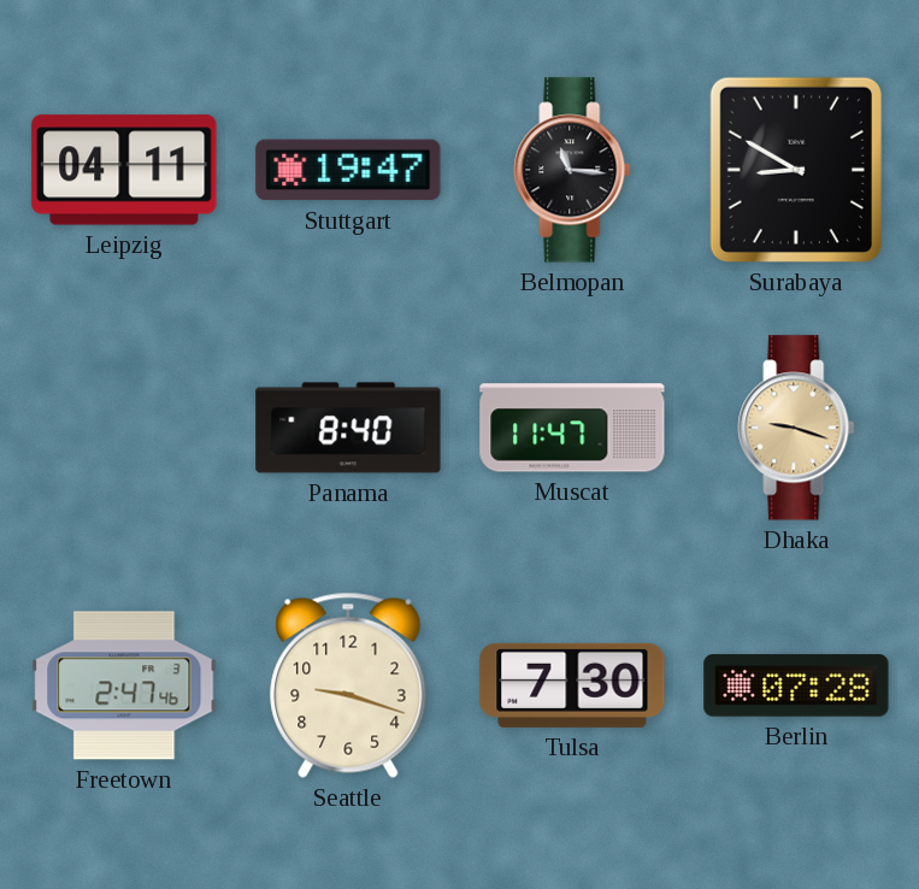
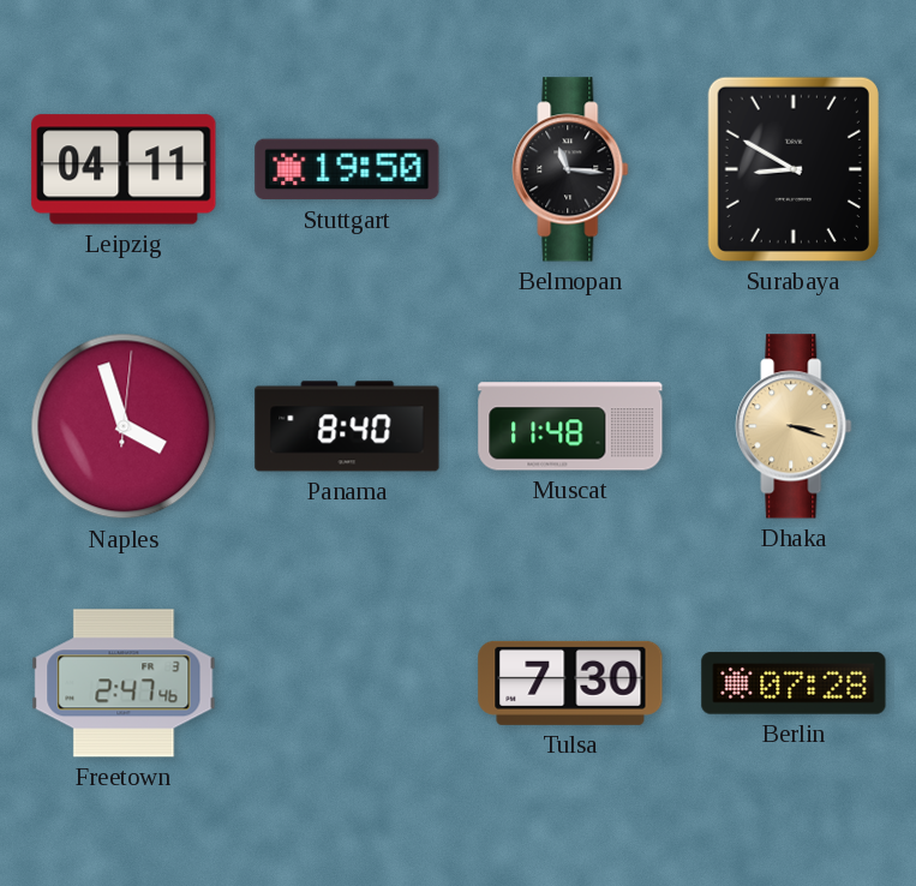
Stuttgart: 19:47 -> 19:50 (347, 169)
Naples: none -> 3:57 (124, 426)
Muscat: 11:47 -> 11:48 (570, 426)
Dhaka: 9:18 -> 3:18 (794, 426)
Seattle: 9:18 -> none (348, 685)
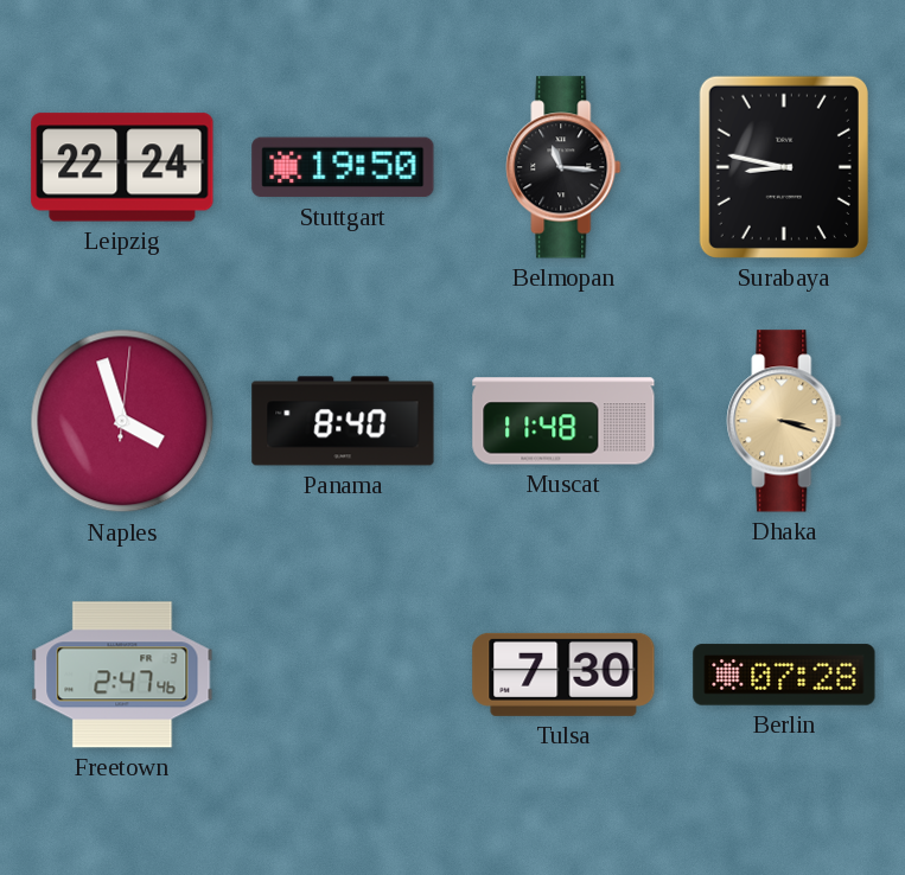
Leipzig: 04:11 -> 22:24 (122, 167)
Surabaya: 8:50 -> 8:47 (784, 167)
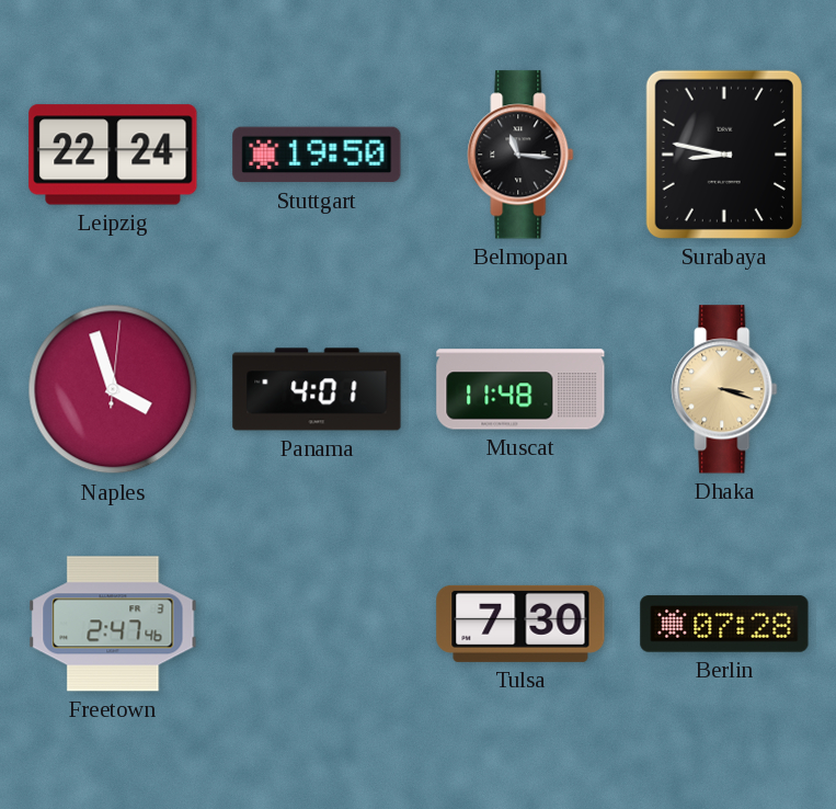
Panama: 8:40 -> 4:01 (317, 389)
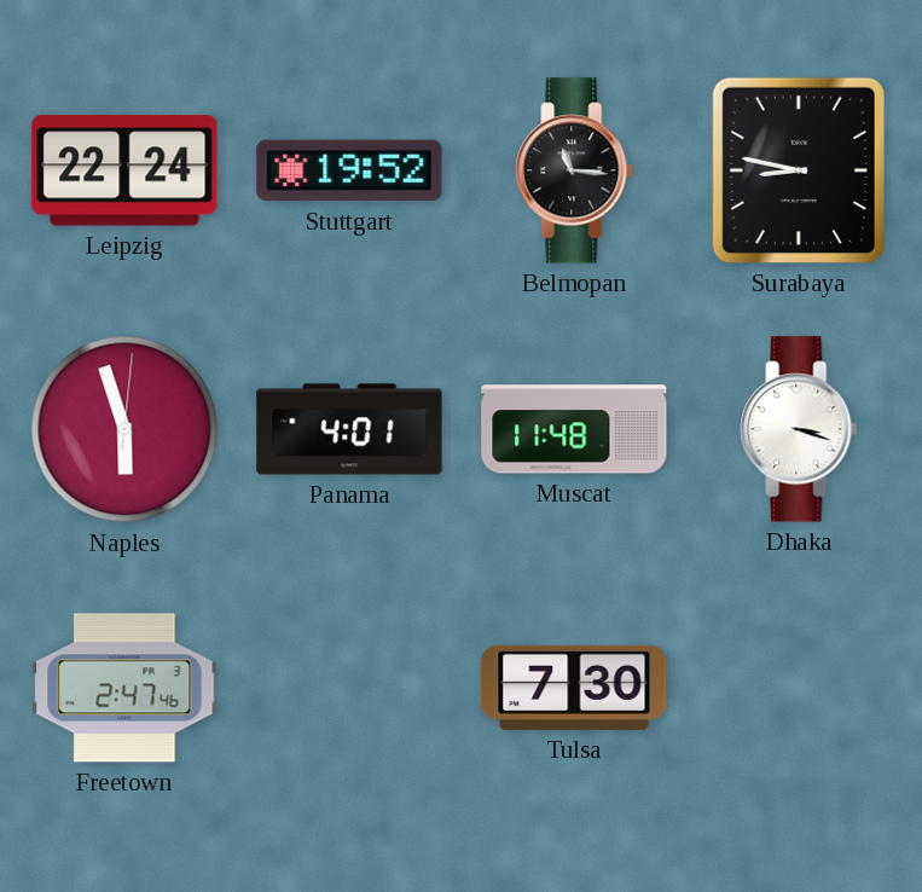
Stuttgart: 19:50 -> 19:52 (349, 170)
Naples: 3:57 -> 5:57 (124, 429)
Dhaka dial: champagne -> white (799, 429)
Berlin: 07:28 -> none (724, 624)
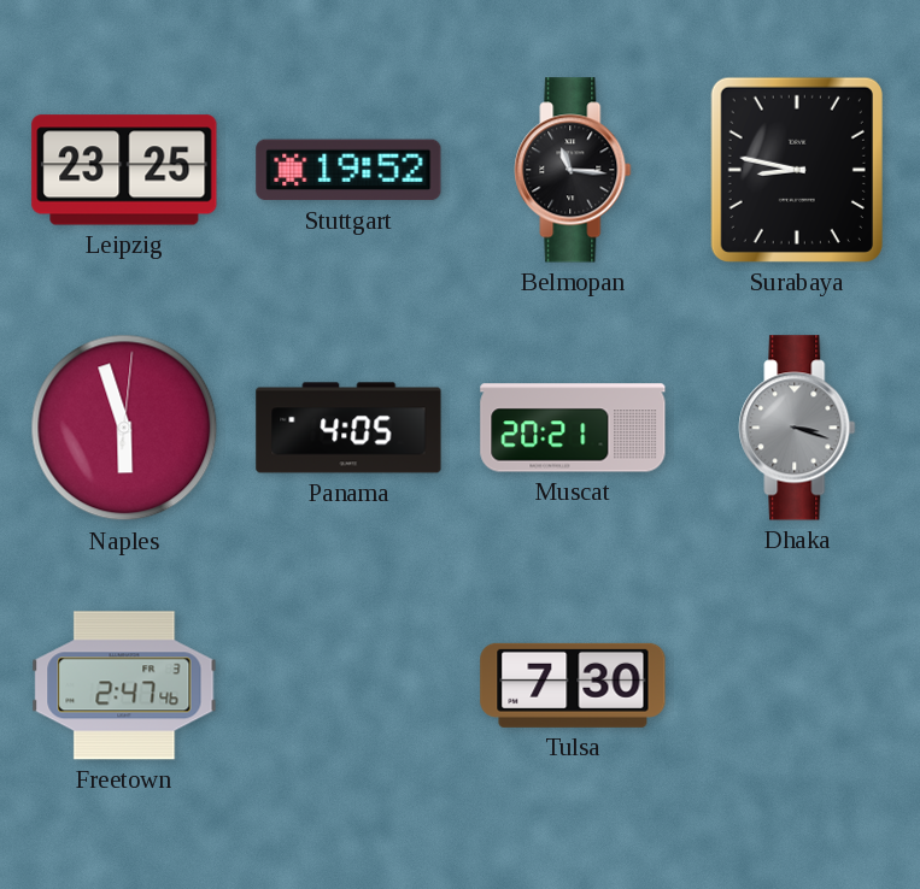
Leipzig: 22:24 -> 23:25 (124, 170)
Panama: 4:01 -> 4:05 (348, 428)
Muscat: 11:48 -> 20:21 (573, 428)
Dhaka dial: white -> grey (797, 428)
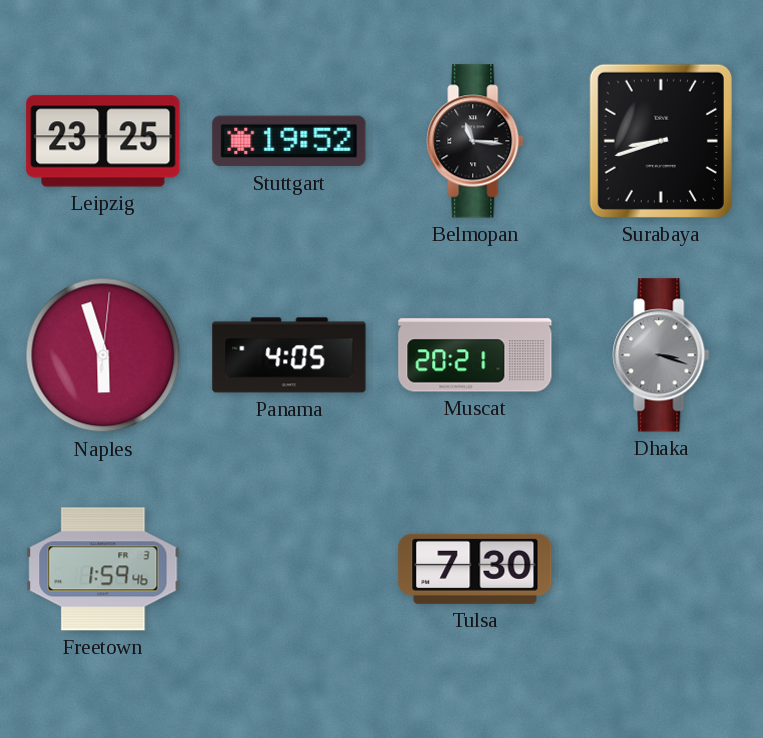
Surabaya: 8:47 -> 8:42 (661, 141)
Freetown: 2:47 -> 1:59 (103, 569)
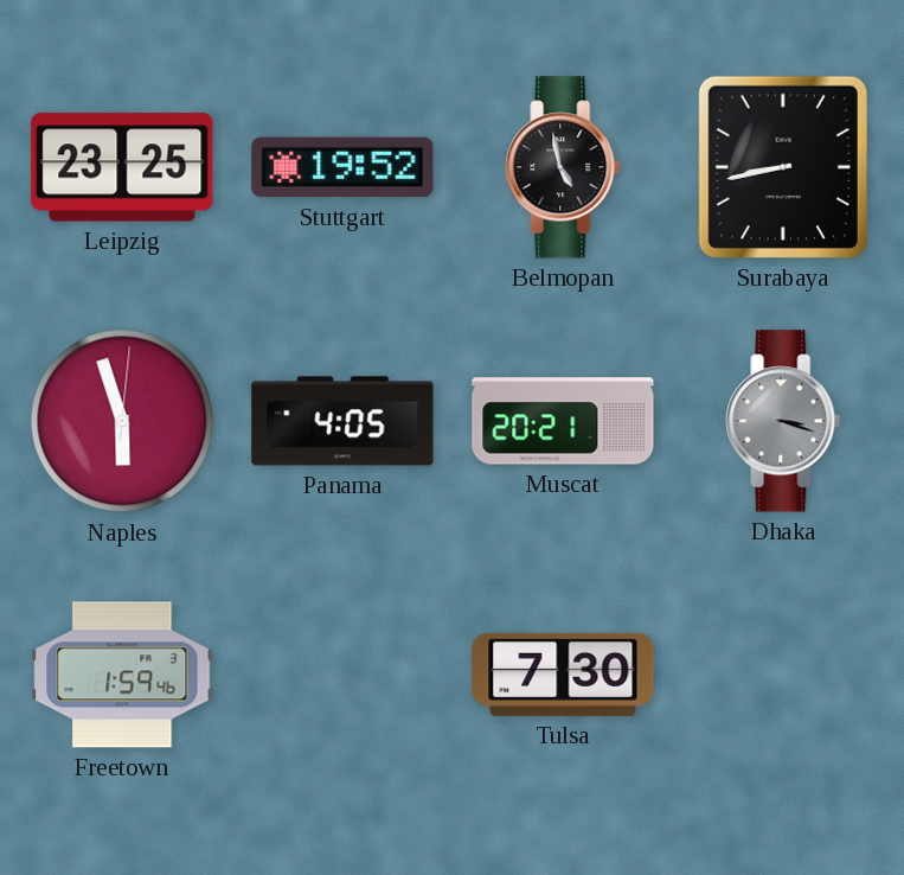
Belmopan: 11:16 -> 4:58 (563, 167)
Surabaya: 8:42 -> 8:43 (783, 167)
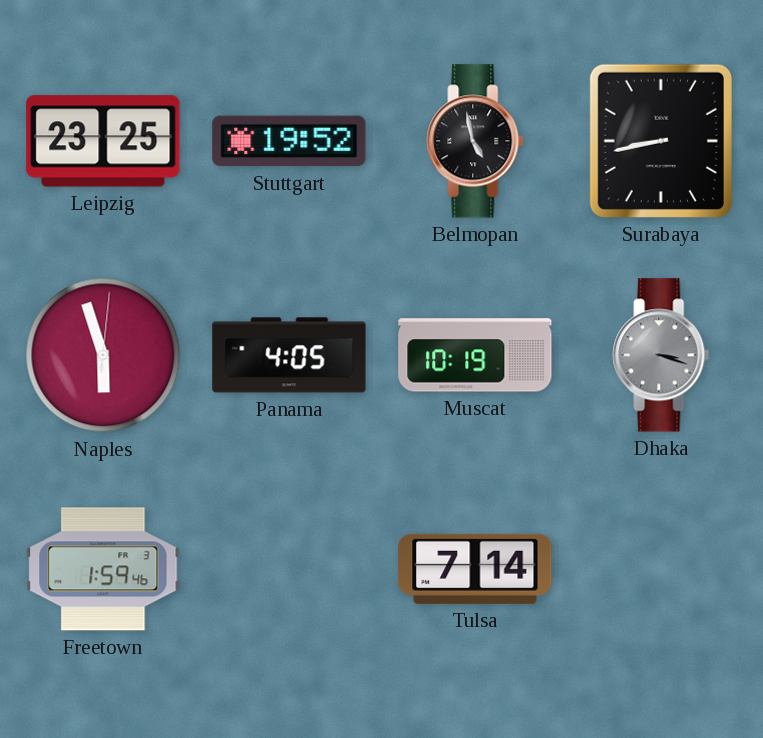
Muscat: 20:21 -> 10:19 (475, 355)
Tulsa: 7:30 -> 7:14 (475, 569)
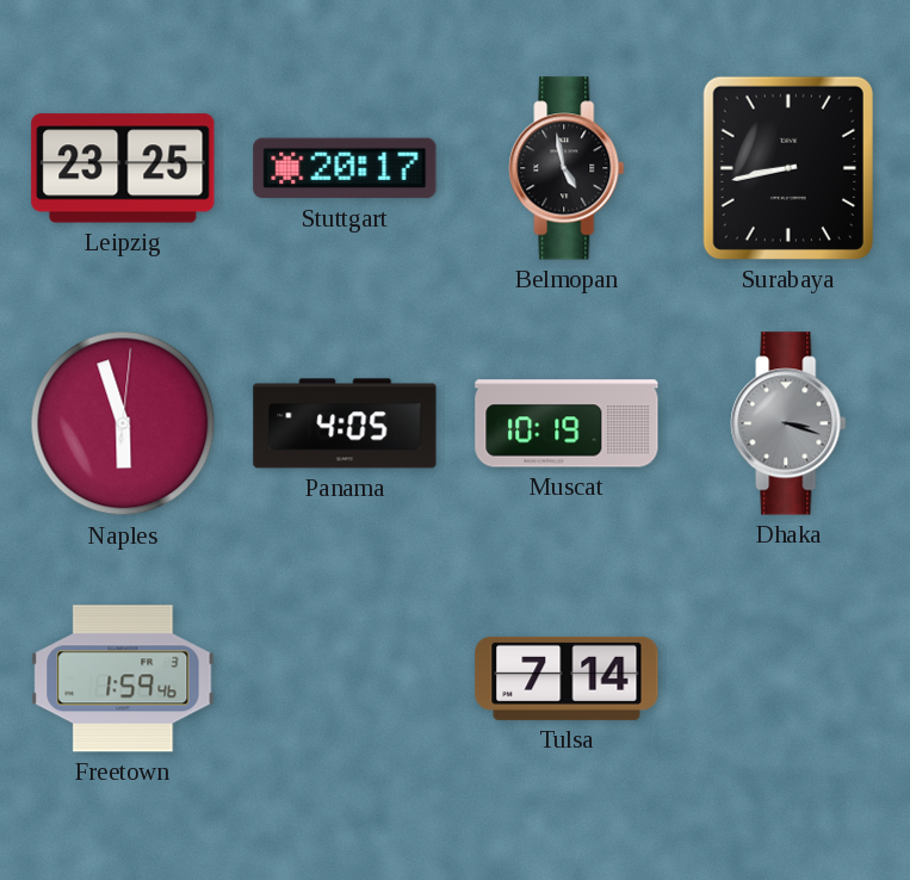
Stuttgart: 19:52 -> 20:17 (345, 168)
